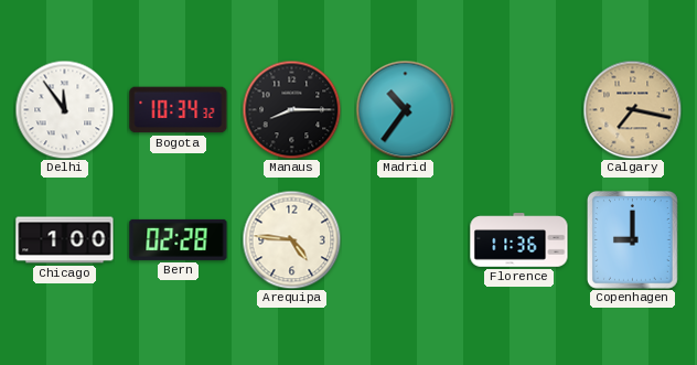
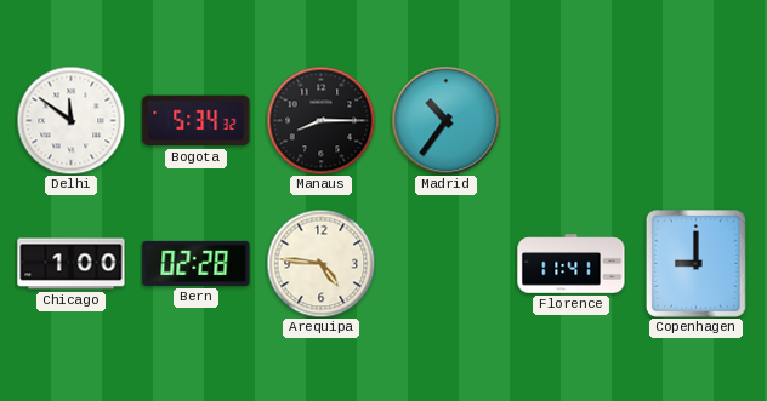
Delhi: 11:54 -> 11:51 (70, 120)
Bogota: 10:34 -> 5:34 (197, 121)
Calgary: 7:17 -> none (632, 109)
Florence: 11:36 -> 11:41 (572, 264)
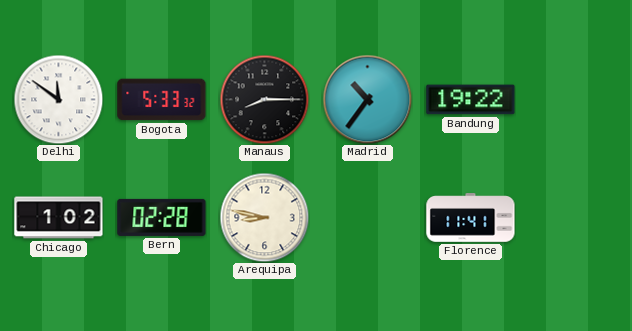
Bogota: 5:34 -> 5:33 (162, 100)
Bandung: none -> 19:22 (471, 100)
Chicago: 1:00 -> 1:02 (59, 218)
Arequipa: 4:46 -> 8:47 (264, 217)
Copenhagen: 9:00 -> none (695, 264)
